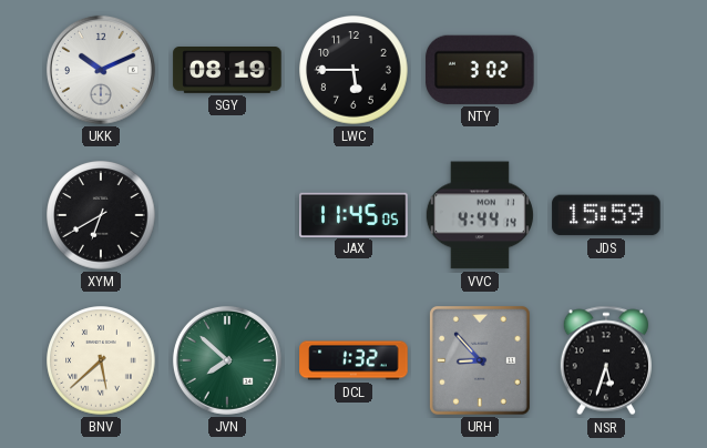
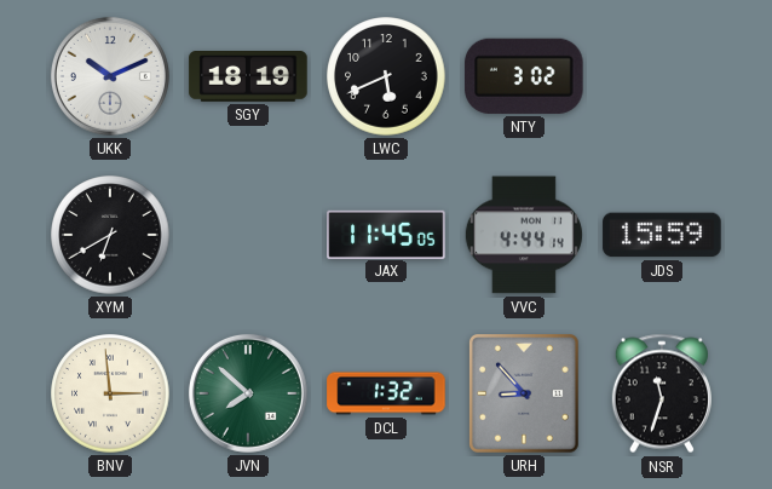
SGY: 08:19 -> 18:19 (248, 77)
LWC: 5:45 -> 5:41 (386, 76)
BNV: 5:38 -> 2:59 (110, 393)
NSR: 5:33 -> 11:33 (661, 393)
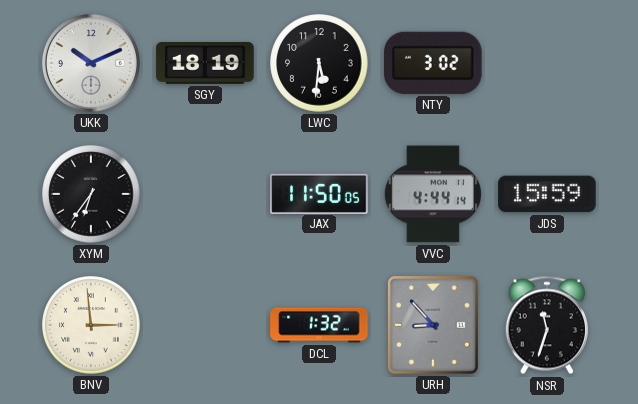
LWC: 5:41 -> 5:31 (319, 63)
XYM: 6:40 -> 6:36 (91, 194)
JAX: 11:45 -> 11:50 (319, 193)
JVN: 7:52 -> none (248, 393)
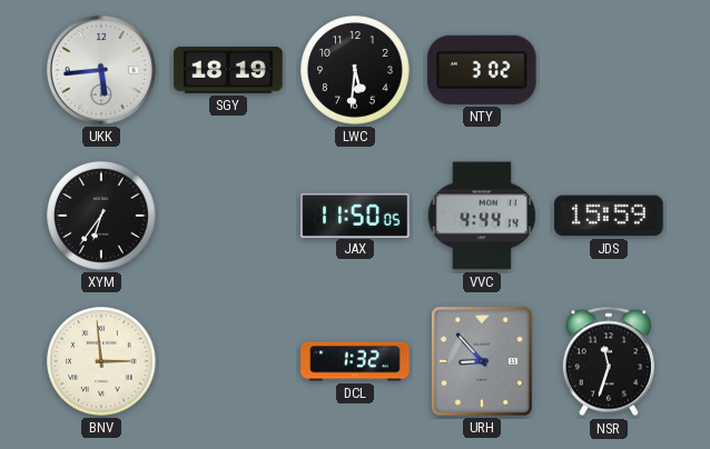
UKK: 10:11 -> 5:44 (101, 70)
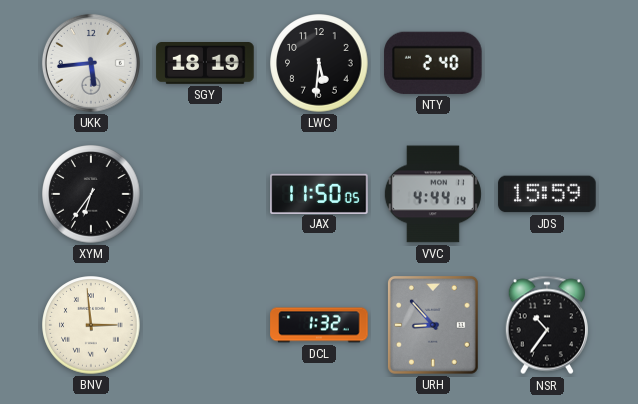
NTY: 3:02 -> 2:40 (433, 63)
NSR: 11:33 -> 10:36 (546, 325)
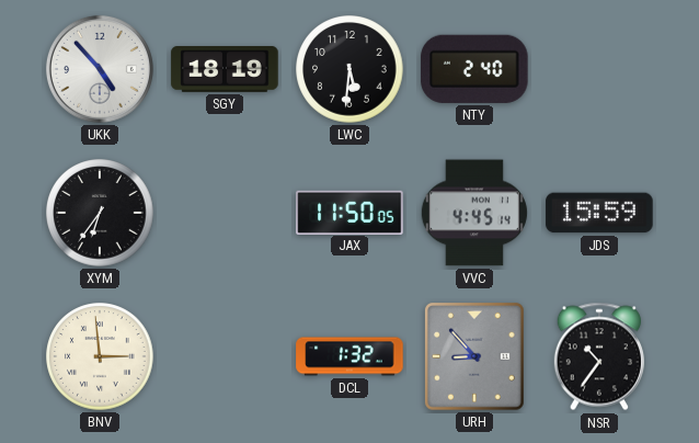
UKK: 5:44 -> 4:53 (100, 69)
VVC: 4:44 -> 4:45 (474, 213)
